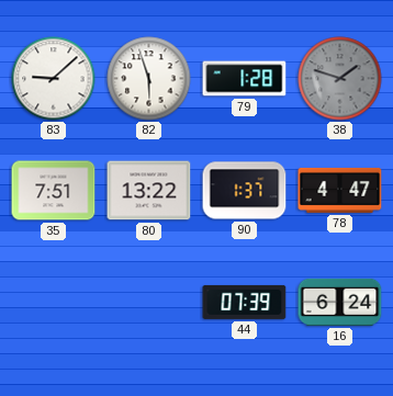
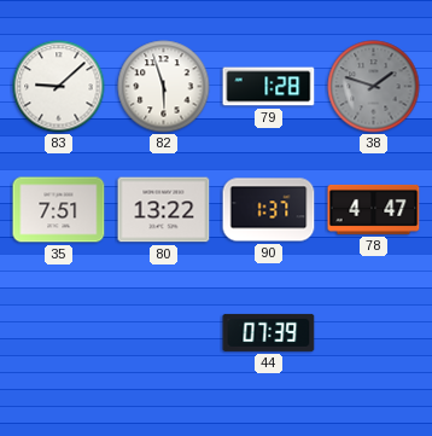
16: 6:24 -> none (340, 302)
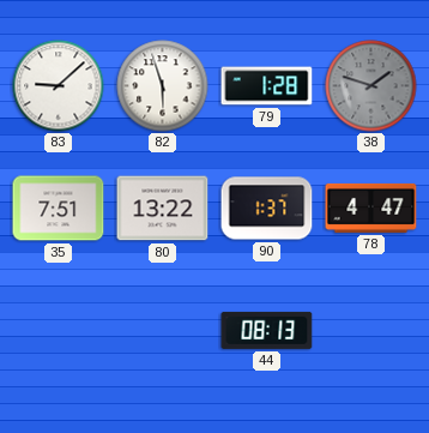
44: 07:39 -> 08:13 (267, 330)
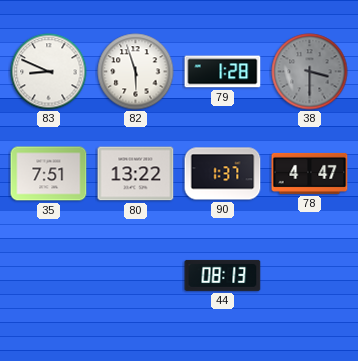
83: 9:08 -> 8:49 (49, 72)
38: 1:48 -> 3:30 (310, 72)
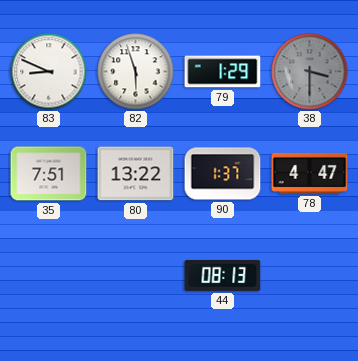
79: 1:28 -> 1:29 (223, 72)
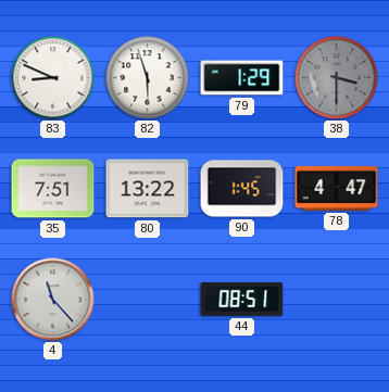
90: 1:37 -> 1:45 (242, 189)
4: none -> 11:23 (53, 300)
44: 08:13 -> 08:51 (242, 299)
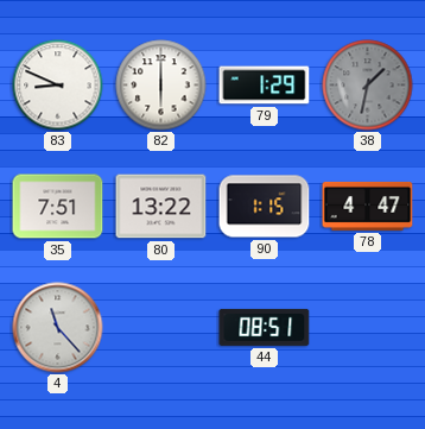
82: 5:57 -> 6:00 (161, 86)
38: 3:30 -> 1:32 (368, 86)
90: 1:45 -> 1:15 (265, 207)
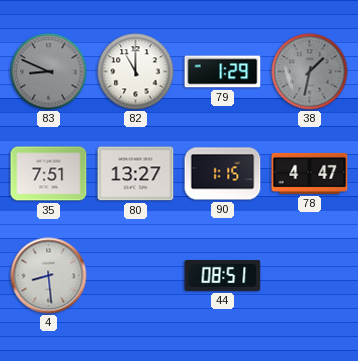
83 dial: white -> grey (49, 72)
82: 6:00 -> 11:00 (136, 72)
80: 13:22 -> 13:27 (136, 174)
4: 11:23 -> 8:29 (49, 276)
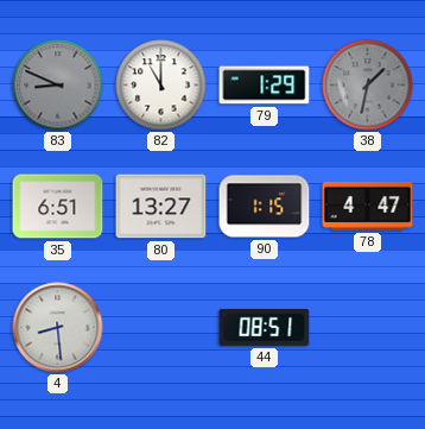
35: 7:51 -> 6:51 (58, 207)
